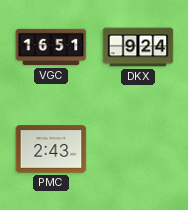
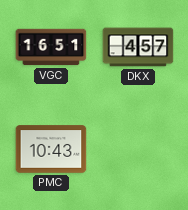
DKX: 9:24 -> 4:57 (138, 47)
PMC: 2:43 -> 10:43 (51, 149)
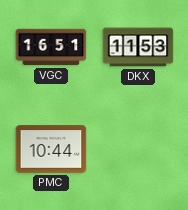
DKX: 4:57 -> 11:53 (138, 47)
PMC: 10:43 -> 10:44 (51, 149)
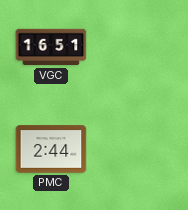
DKX: 11:53 -> none (138, 47)
PMC: 10:44 -> 2:44 (51, 149)
